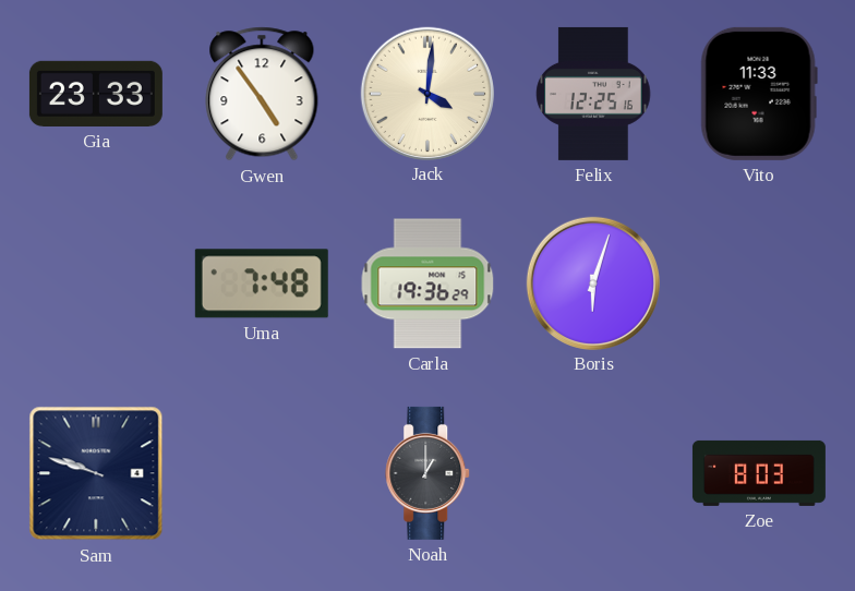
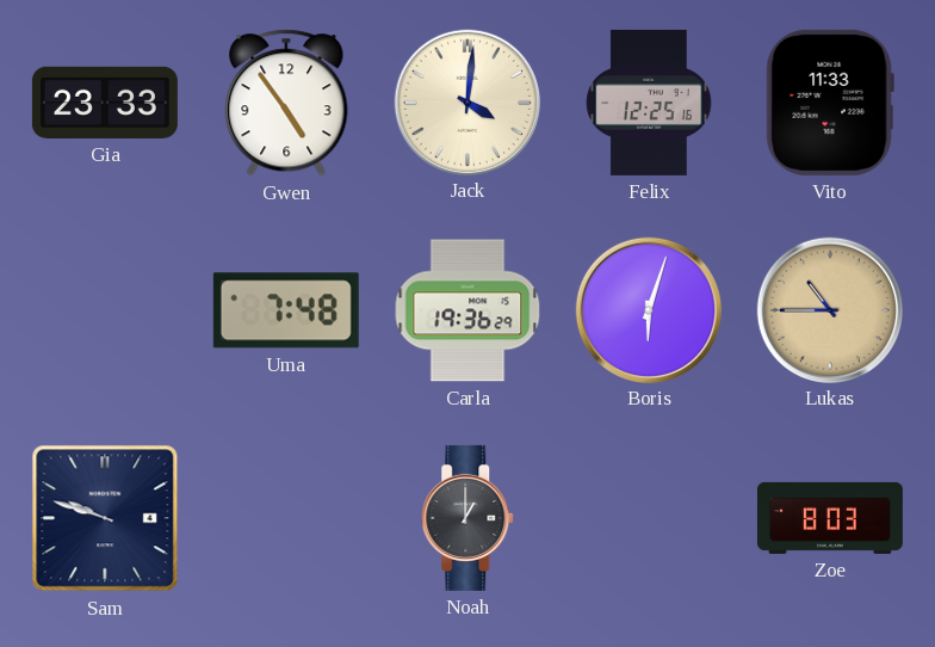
Lukas: none -> 10:45 (829, 309)
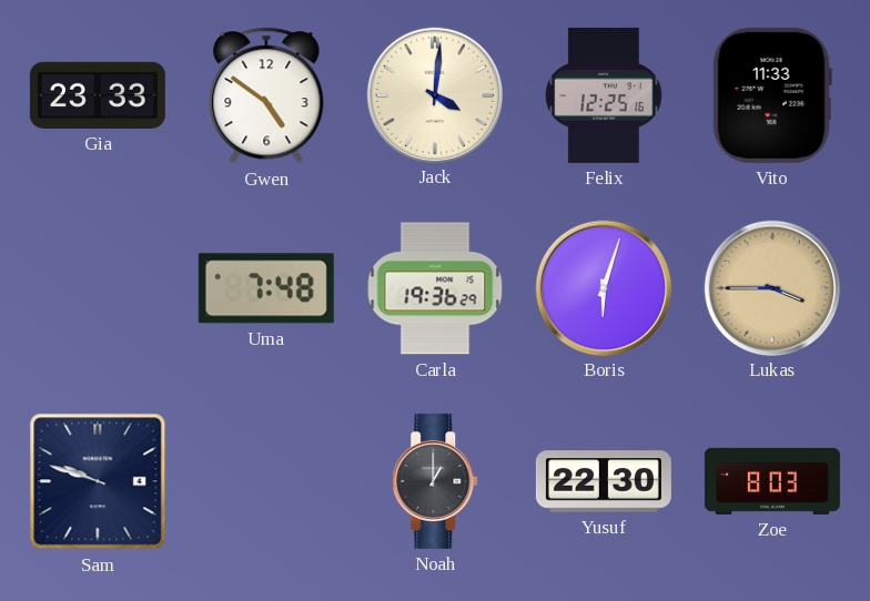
Gwen: 4:54 -> 4:51 (266, 95)
Lukas: 10:45 -> 3:45 (771, 287)
Yusuf: none -> 22:30 (604, 481)
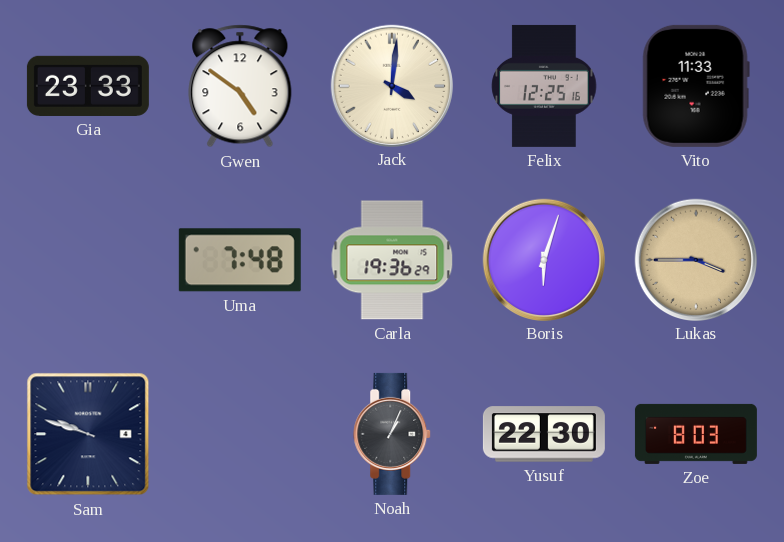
Noah: 1:00 -> 1:04 (393, 434)
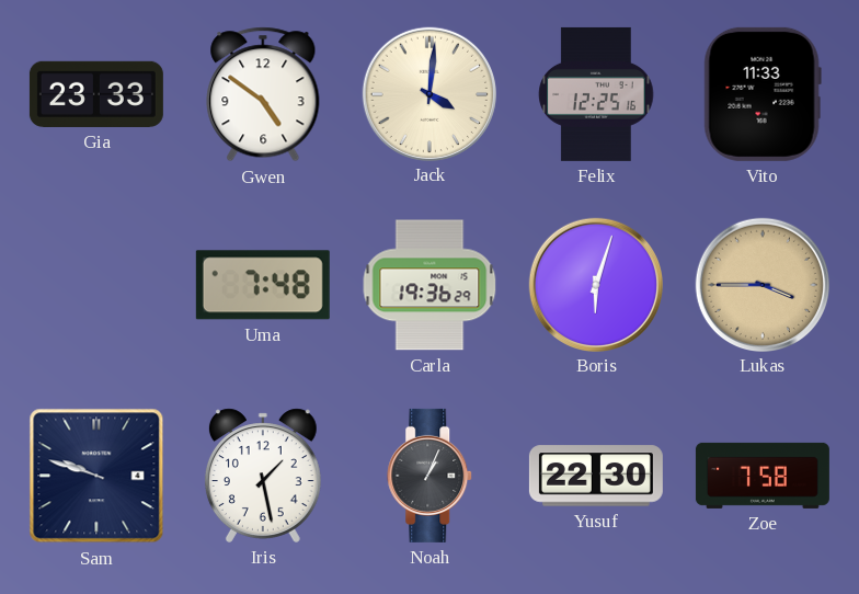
Iris: none -> 1:28 (263, 476)
Zoe: 8:03 -> 7:58 (763, 476)
